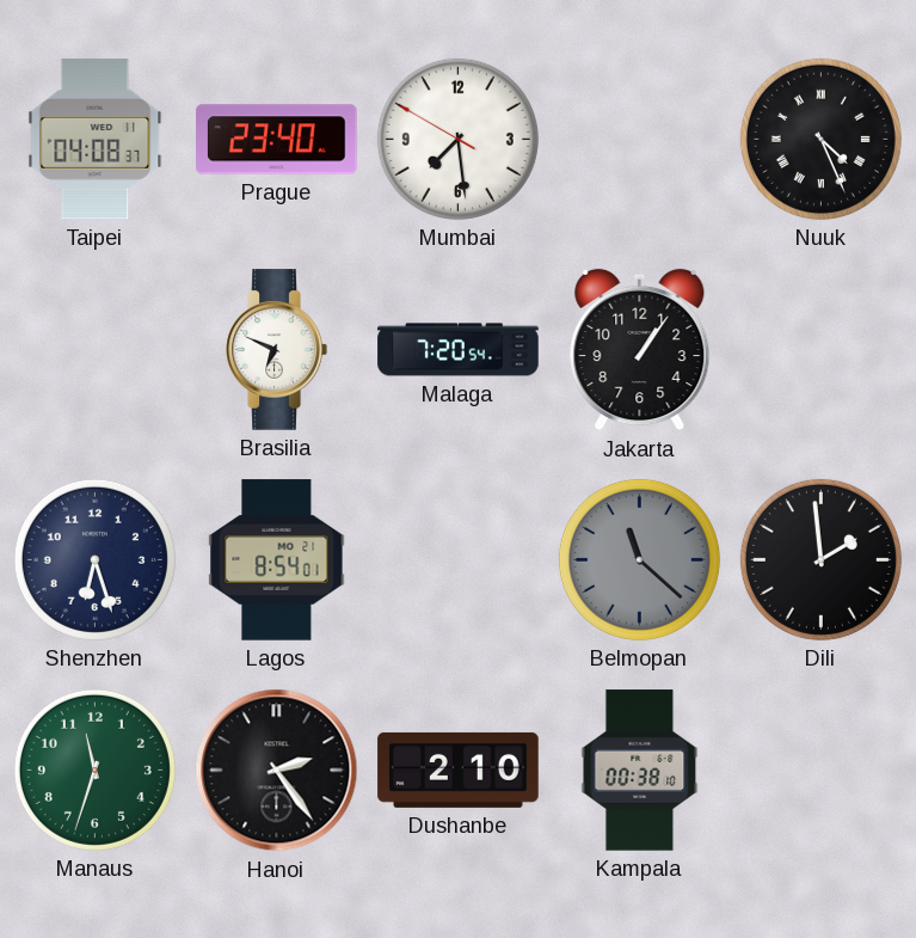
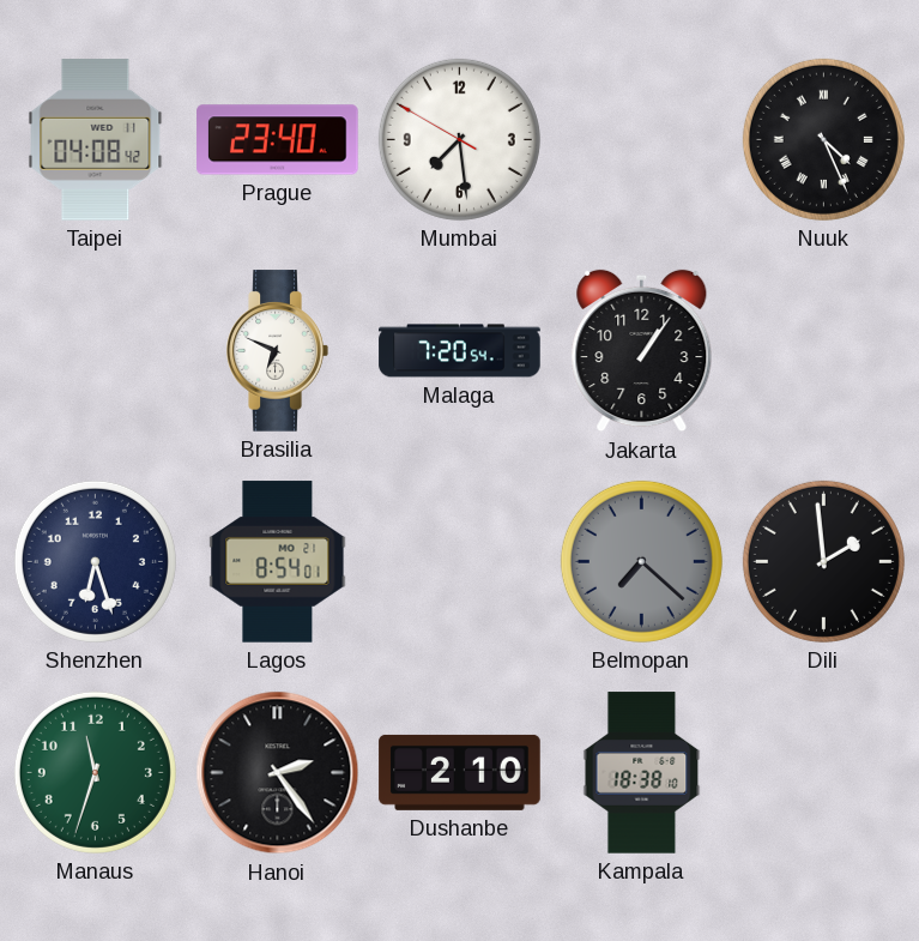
Taipei: 04:08:37 -> 04:08:42 (96, 140)
Belmopan: 11:22 -> 7:22 (641, 561)
Kampala: 00:38 -> 18:38 (642, 773)
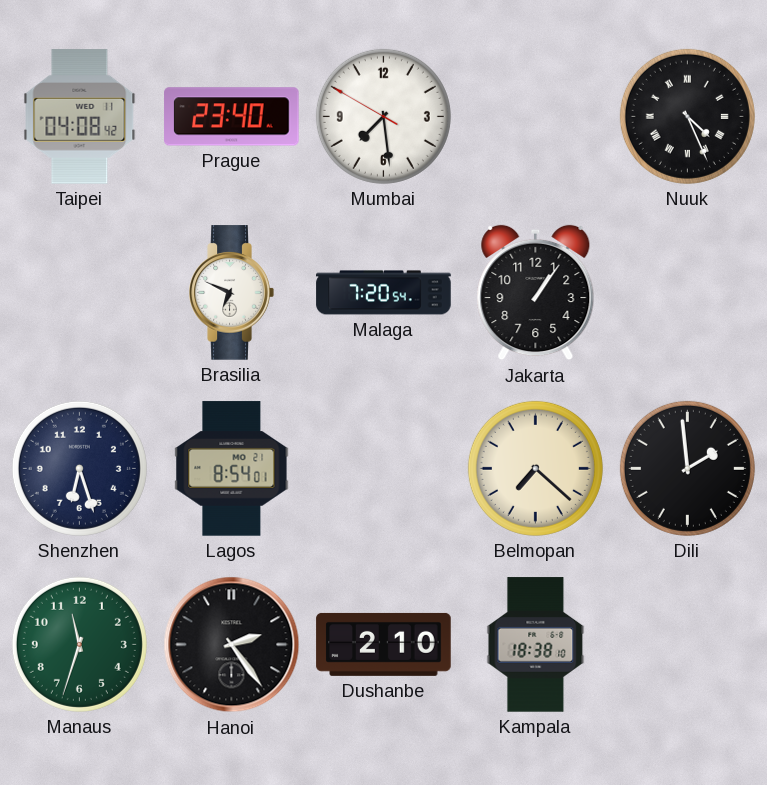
Belmopan dial: grey -> cream (535, 468)
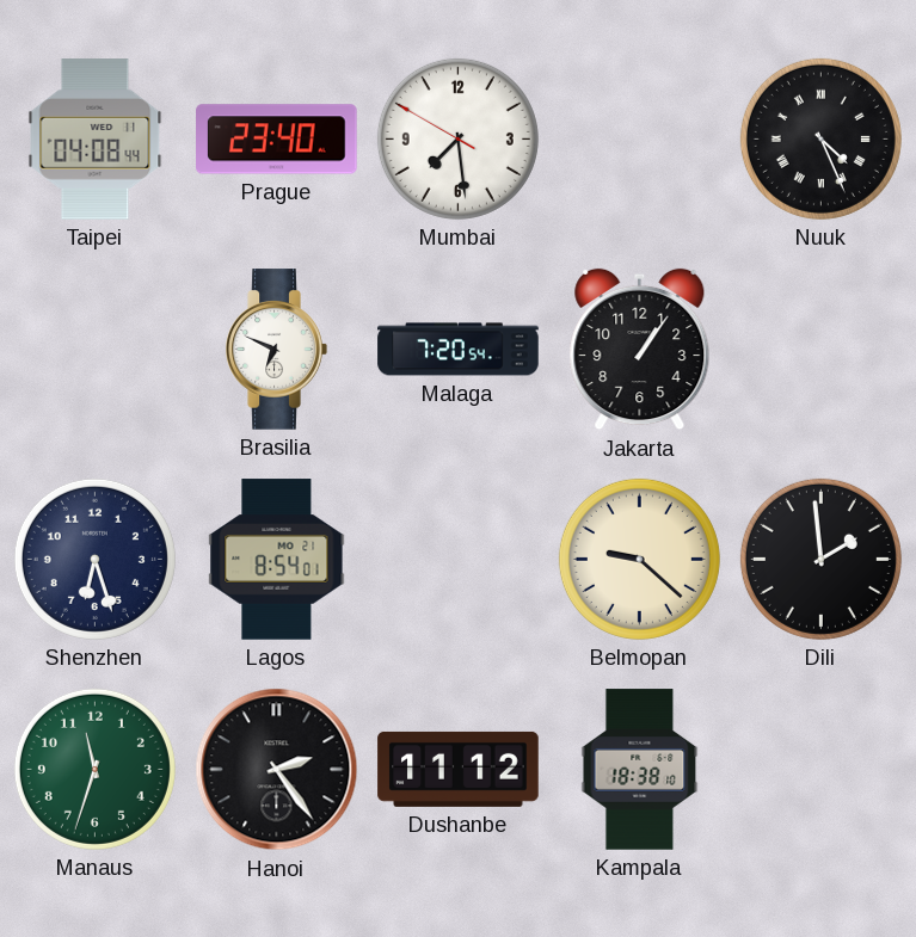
Taipei: 04:08:42 -> 04:08:44 (96, 140)
Belmopan: 7:22 -> 9:22 (639, 559)
Dushanbe: 2:10 -> 11:12 (459, 769)
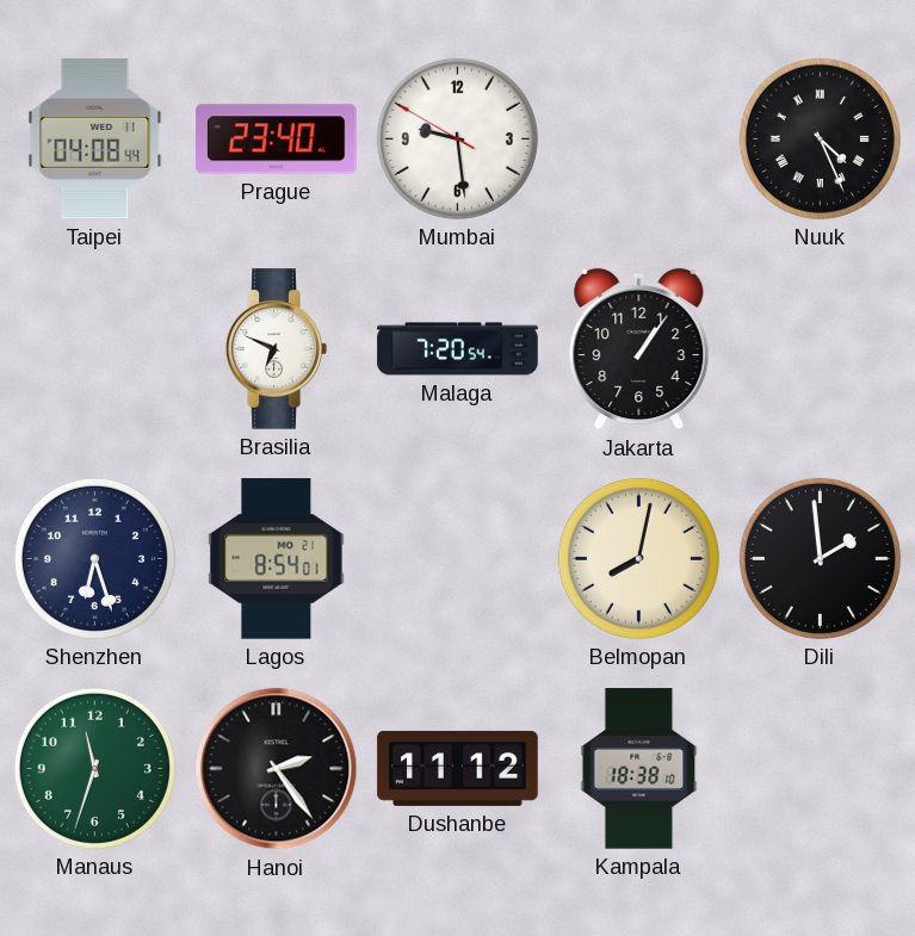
Mumbai: 7:28 -> 9:28 (457, 138)
Belmopan: 9:22 -> 8:02 (638, 558)
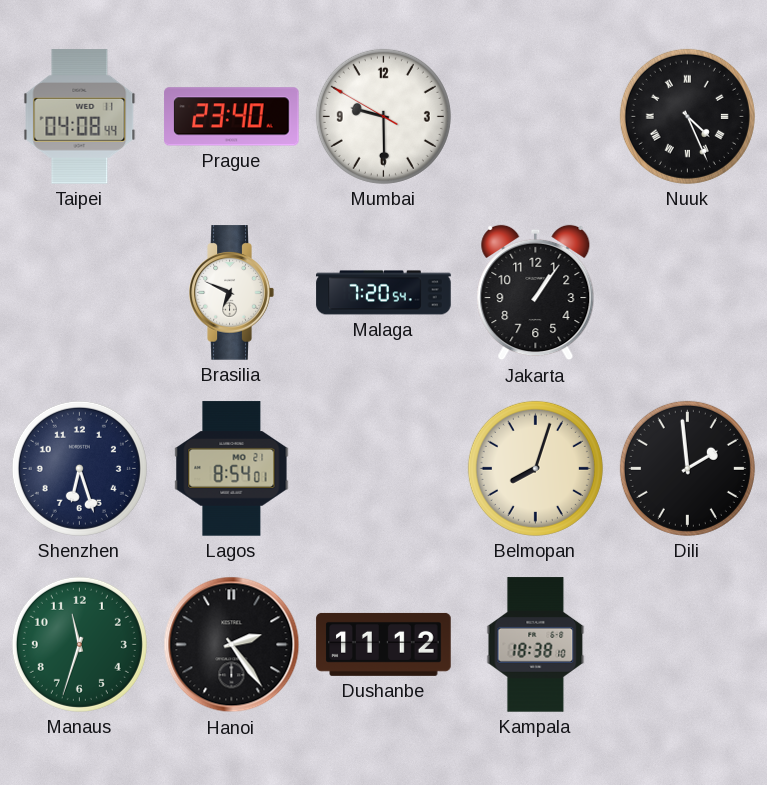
Mumbai: 9:28 -> 9:29 (383, 116)
Belmopan: 8:02 -> 8:03 (535, 468)
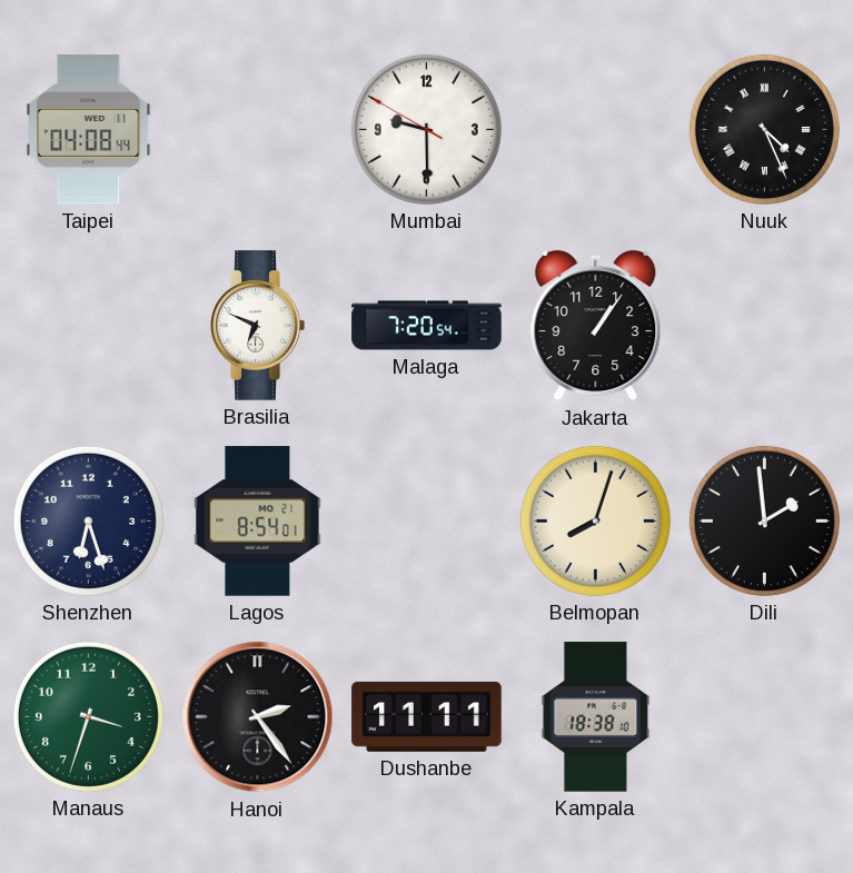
Prague: 23:40 -> none (232, 117)
Manaus: 11:33 -> 3:33 (88, 716)
Dushanbe: 11:12 -> 11:11 (427, 716)
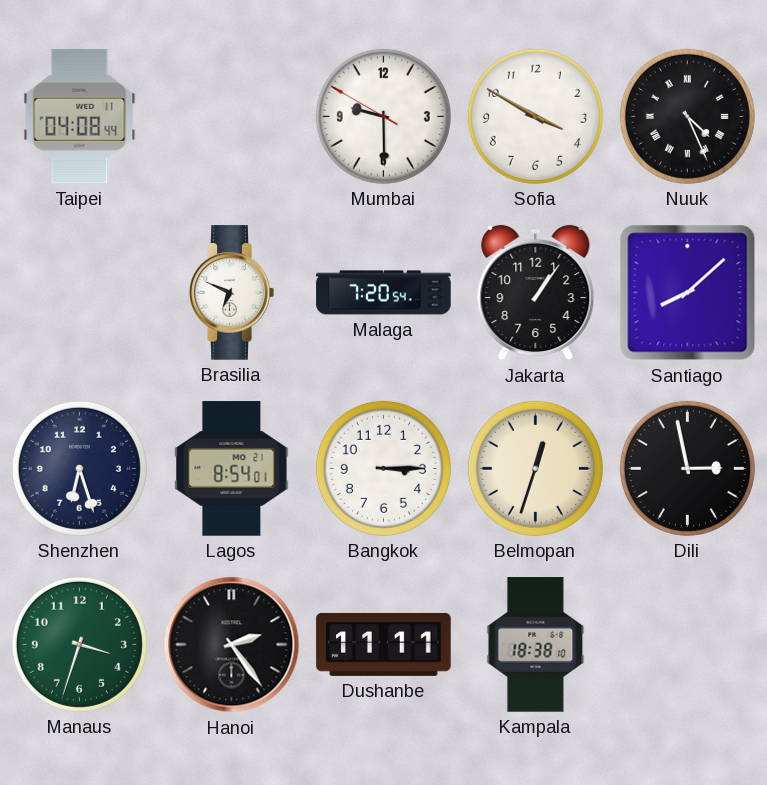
Sofia: none -> 3:50 (535, 116)
Santiago: none -> 8:08 (688, 293)
Bangkok: none -> 3:15 (383, 468)
Belmopan: 8:03 -> 12:33 (535, 468)
Dili: 1:59 -> 2:58 (687, 468)
